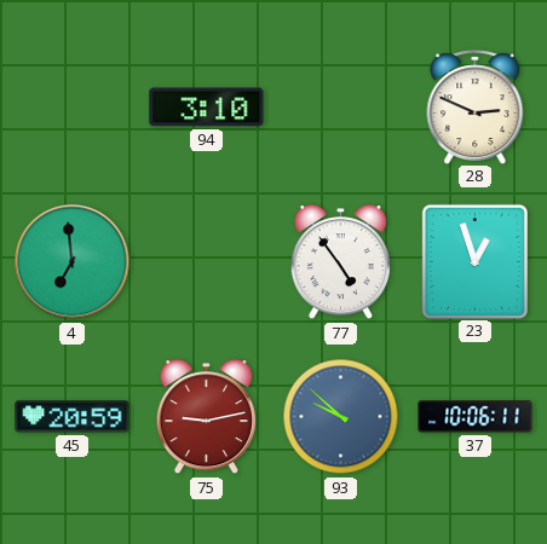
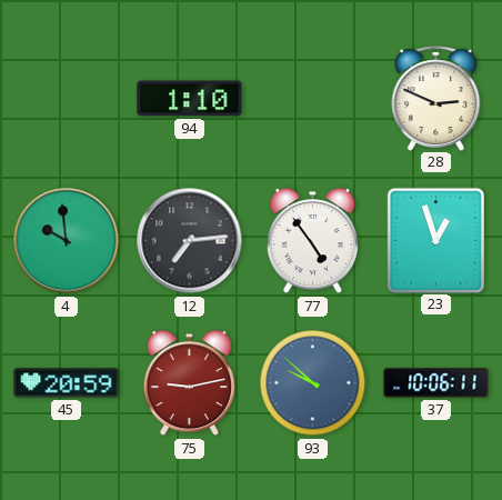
94: 3:10 -> 1:10 (190, 99)
4: 6:59 -> 9:59 (67, 241)
12: none -> 7:14 (190, 241)
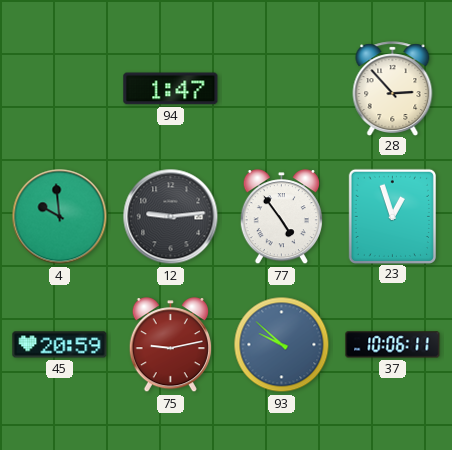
94: 1:10 -> 1:47 (171, 89)
28: 2:49 -> 2:53 (393, 88)
12: 7:14 -> 9:14 (171, 217)
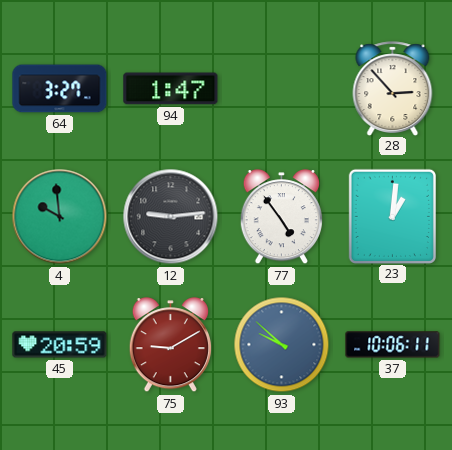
64: none -> 3:27 (60, 89)
23: 12:57 -> 1:01 (392, 216)
75: 9:13 -> 9:10 (170, 345)
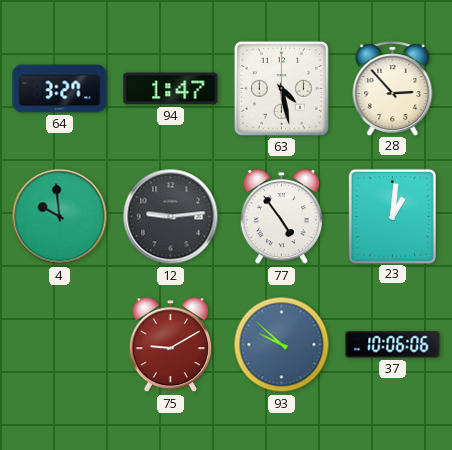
63: none -> 4:28 (281, 88)
45: 20:59 -> none (60, 345)
37: 10:06:11 -> 10:06:06 (393, 345)
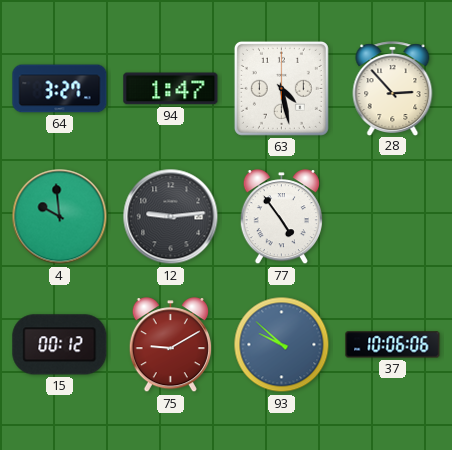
23: 1:01 -> none (392, 216)
15: none -> 00:12 (60, 345)
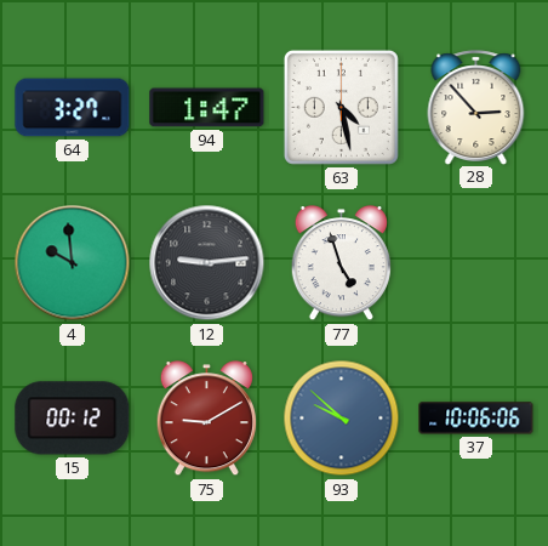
77: 4:54 -> 4:57 (341, 263)
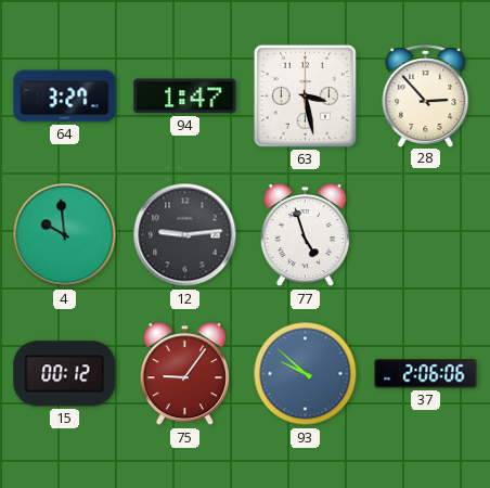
63: 4:28 -> 3:28 (305, 95)
75: 9:10 -> 9:06 (184, 374)
37: 10:06 -> 2:06 (426, 374)
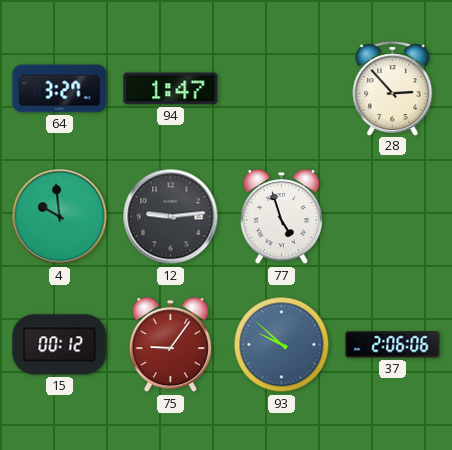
63: 3:28 -> none (305, 95)
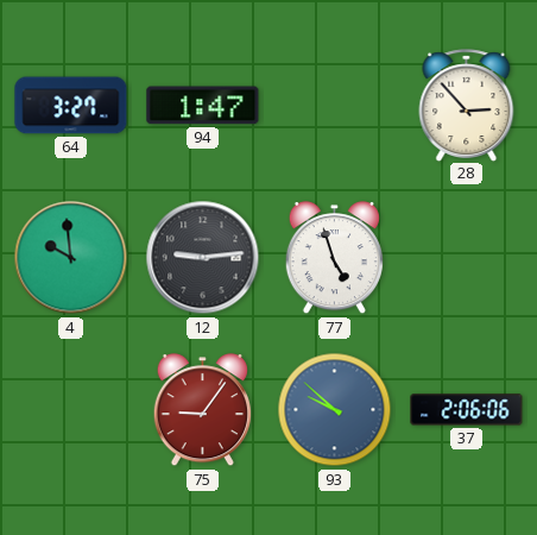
15: 00:12 -> none (60, 345)
